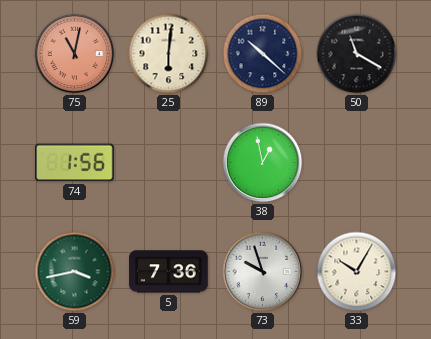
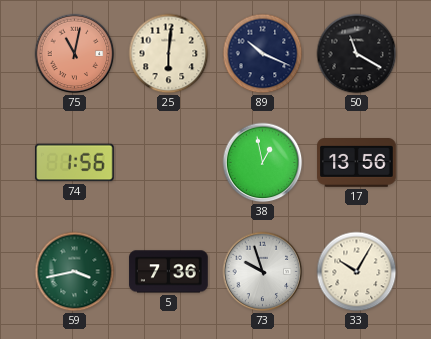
89: 10:22 -> 10:19 (263, 54)
17: none -> 13:56 (357, 163)
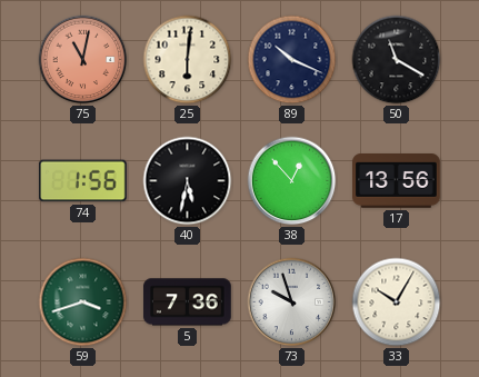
40: none -> 5:32 (188, 181)
38: 12:58 -> 12:53 (292, 181)
59: 3:43 -> 3:42 (83, 302)
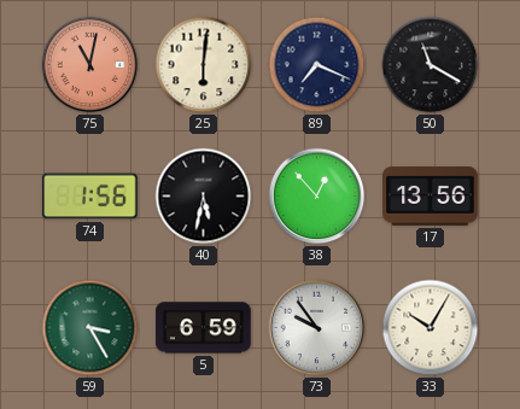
89: 10:19 -> 7:19 (317, 65)
59: 3:42 -> 3:25 (90, 328)
5: 7:36 -> 6:59 (204, 328)
73: 9:57 -> 9:54 (317, 328)
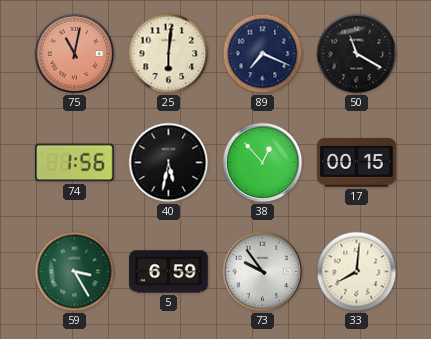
17: 13:56 -> 00:15 (357, 163)
33: 10:05 -> 8:01 (357, 272)
